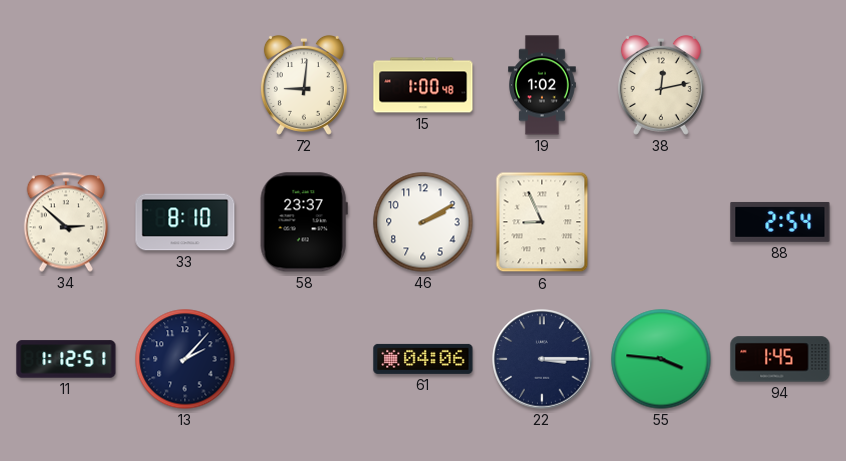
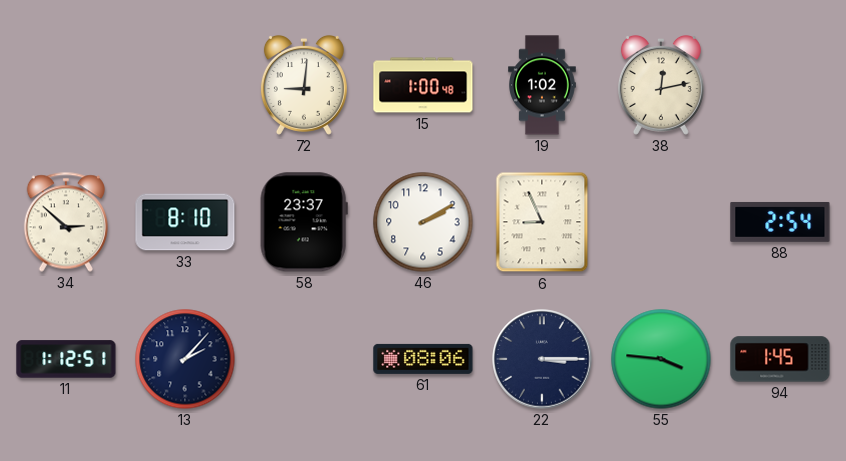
61: 04:06 -> 08:06 (423, 359)
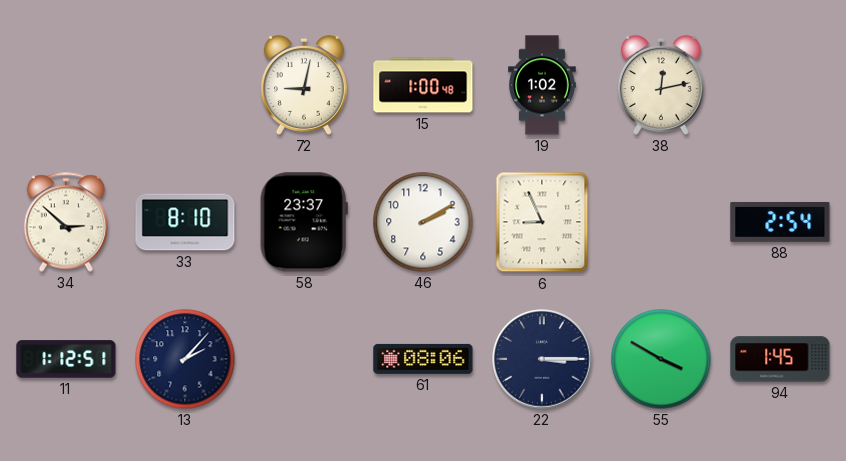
72: 9:01 -> 9:02 (304, 85)
55: 3:46 -> 3:50 (661, 359)
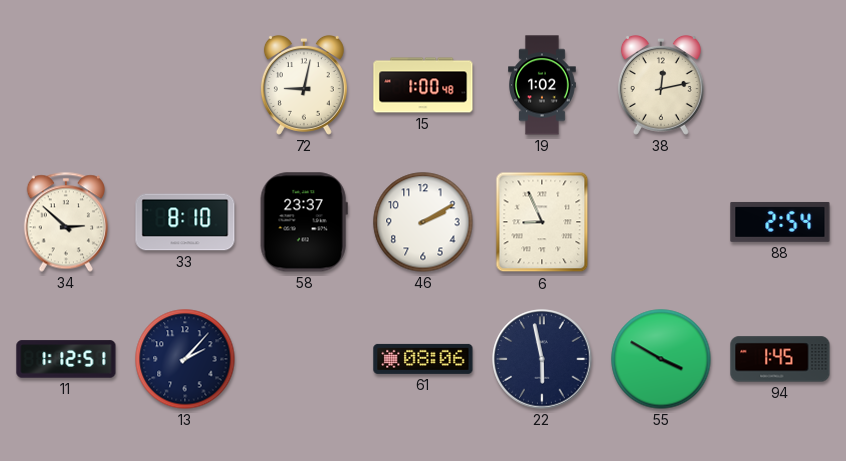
22: 3:15 -> 5:58 (542, 359)
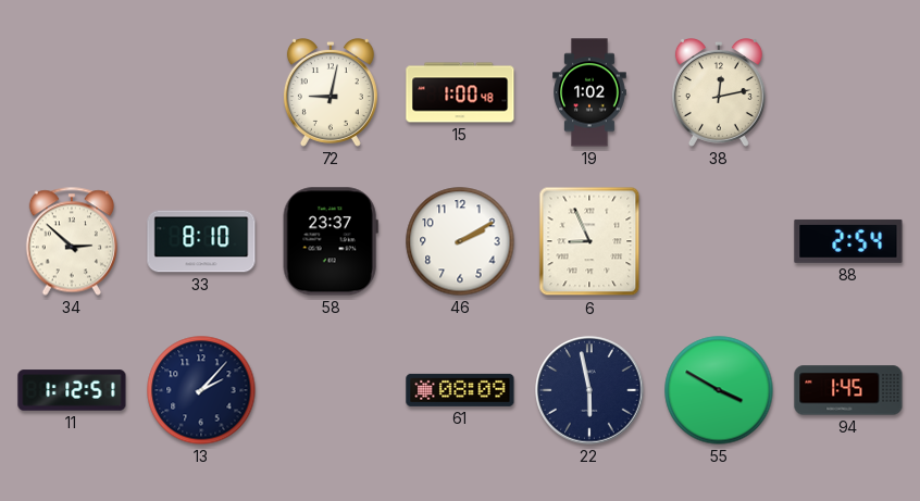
61: 08:06 -> 08:09 (460, 390)
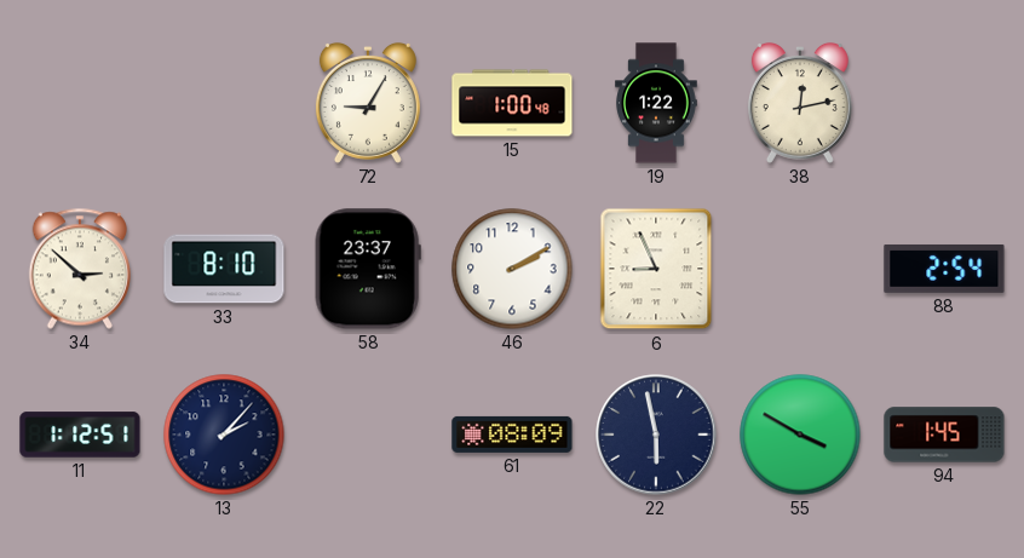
72: 9:02 -> 9:05 (368, 103)
19: 1:02 -> 1:22 (656, 103)
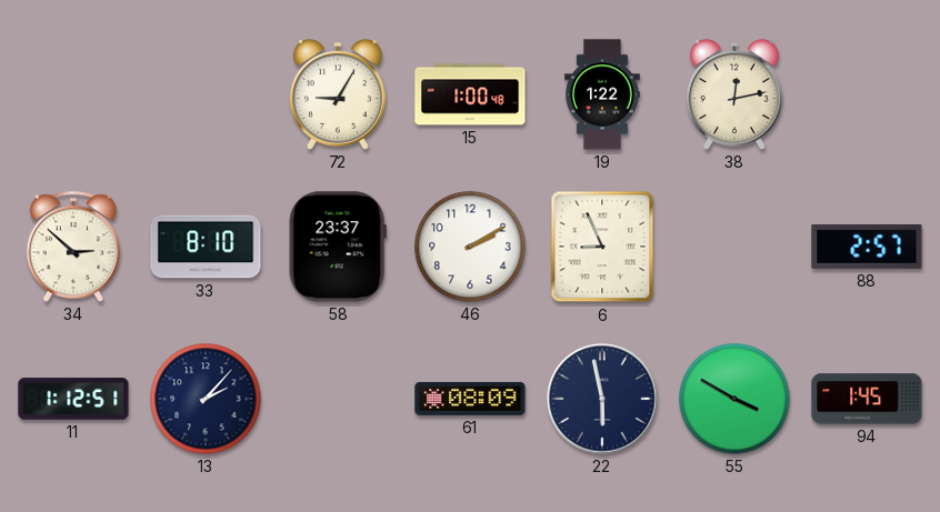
88: 2:54 -> 2:57 (867, 247)
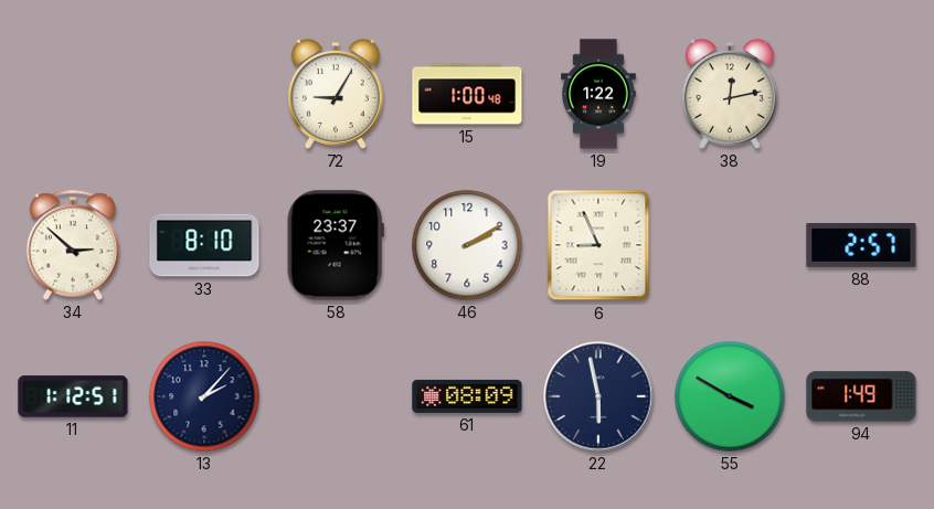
94: 1:45 -> 1:49 (861, 396)
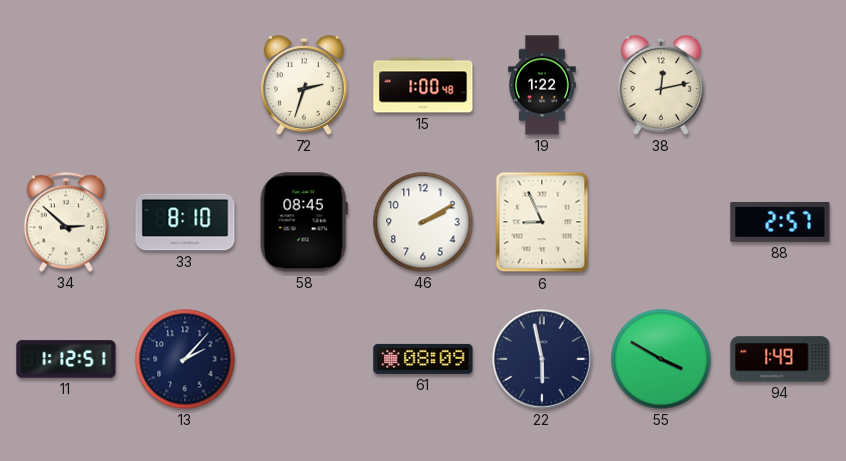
72: 9:05 -> 2:33 (304, 85)
58: 23:37 -> 08:45 (304, 222)
